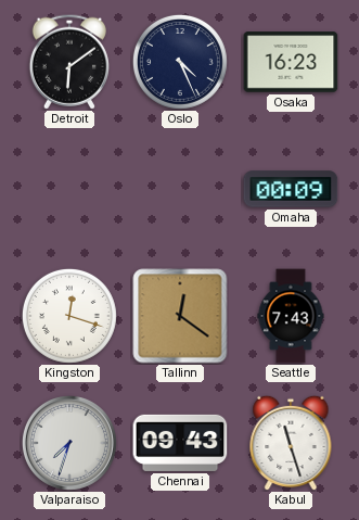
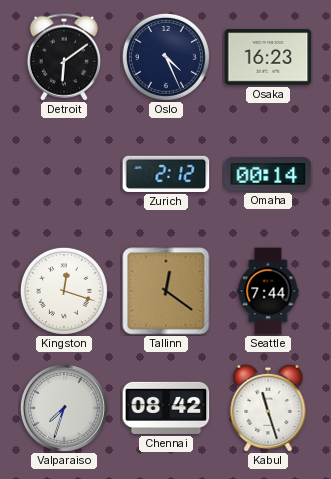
Zurich: none -> 2:12 (166, 174)
Omaha: 00:09 -> 00:14 (268, 174)
Seattle: 7:43 -> 7:44 (268, 291)
Chennai: 09:43 -> 08:42 (166, 408)
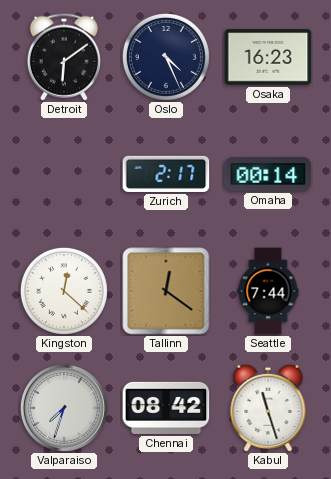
Zurich: 2:12 -> 2:17 (166, 174)
Kingston: 12:18 -> 12:22 (64, 291)
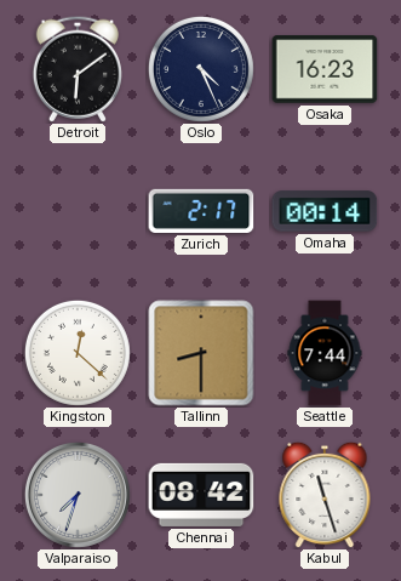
Tallinn: 12:21 -> 8:30 (201, 353)
